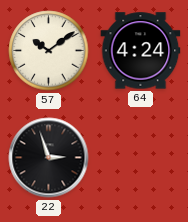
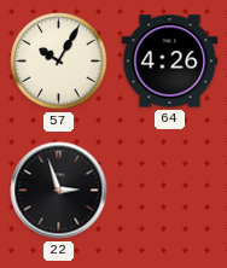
57: 10:09 -> 10:05 (59, 62)
64: 4:24 -> 4:26 (170, 62)
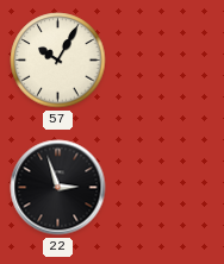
64: 4:26 -> none (170, 62)
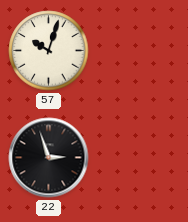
57: 10:05 -> 10:03 (49, 51)
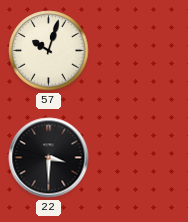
22: 2:57 -> 3:30 (49, 158)
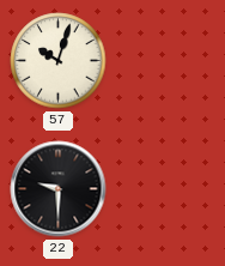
22: 3:30 -> 9:30 (59, 189)
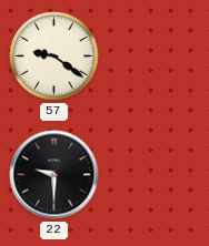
57: 10:03 -> 9:21 (54, 57)
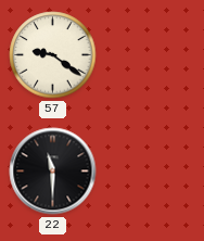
22: 9:30 -> 11:30 (53, 172)
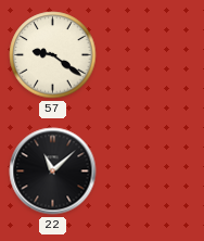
22: 11:30 -> 11:08 (53, 172)
